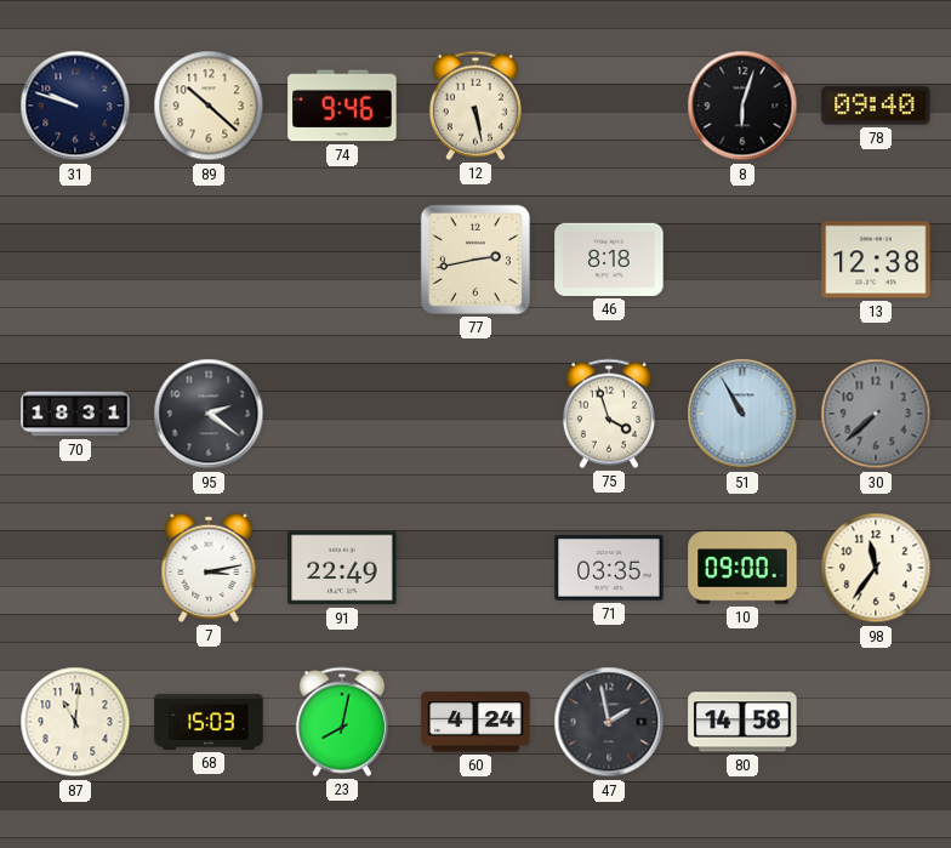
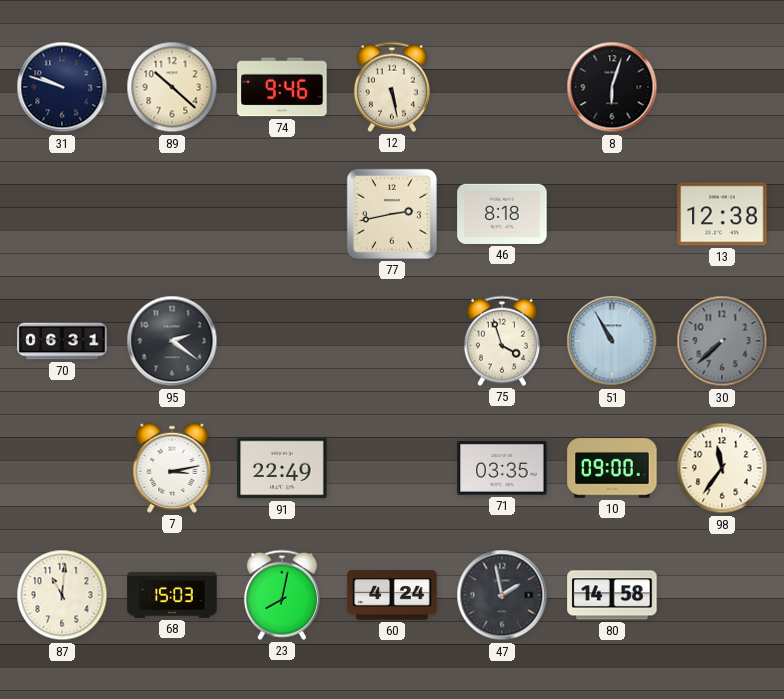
78: 09:40 -> none (876, 106)
70: 18:31 -> 06:31 (62, 341)
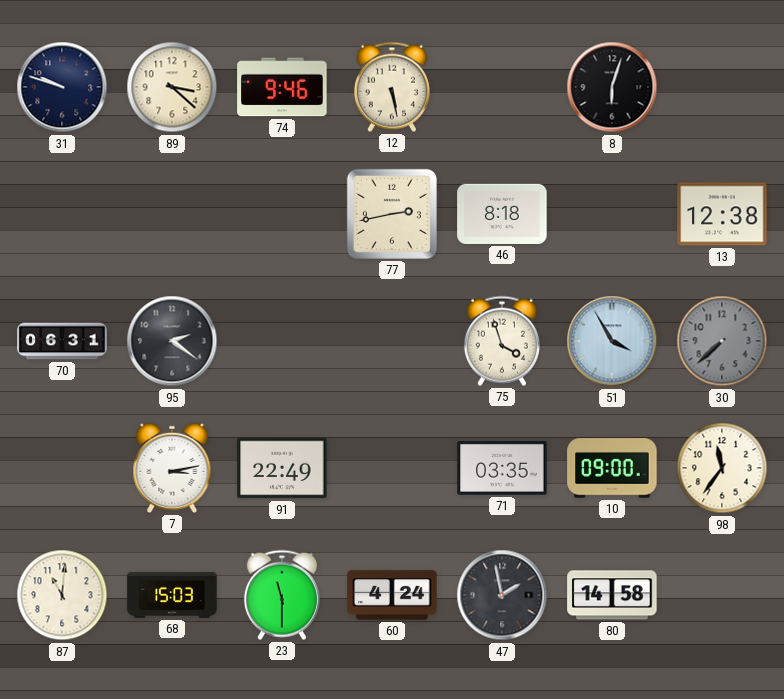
89: 10:22 -> 3:22 (172, 87)
51: 10:55 -> 3:55 (612, 341)
23: 8:02 -> 11:30 (282, 595)
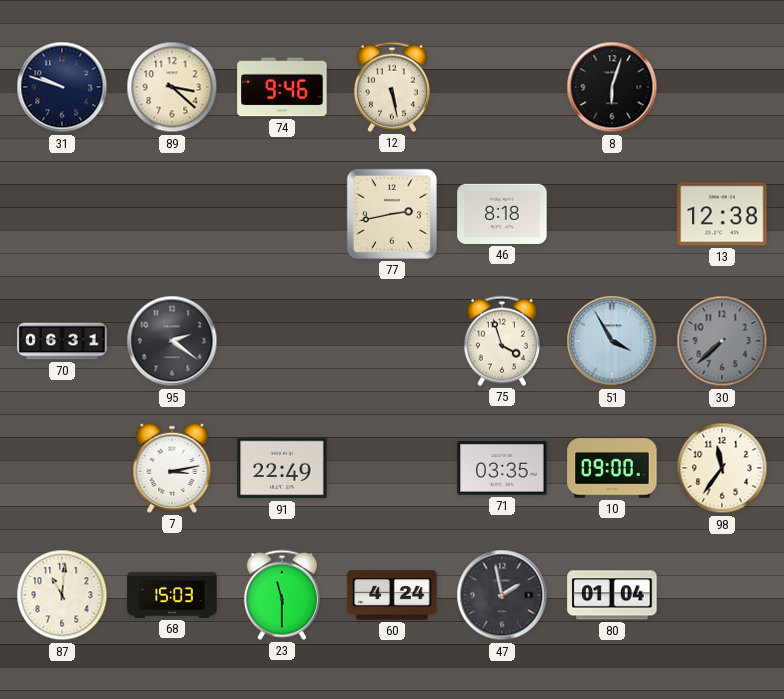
80: 14:58 -> 01:04 (612, 595)
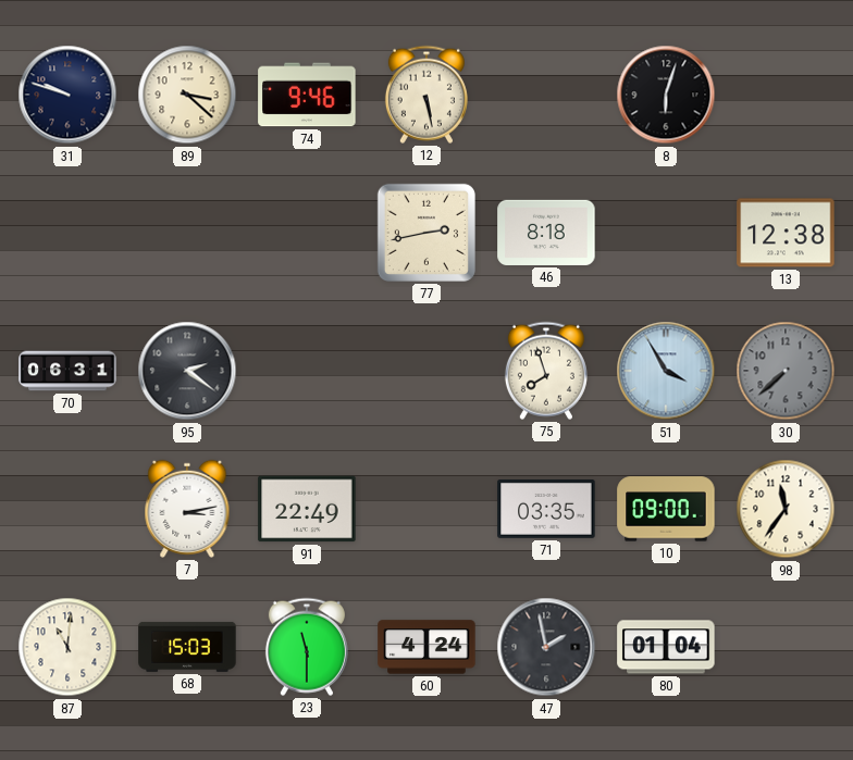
75: 3:57 -> 7:57 (546, 371)
